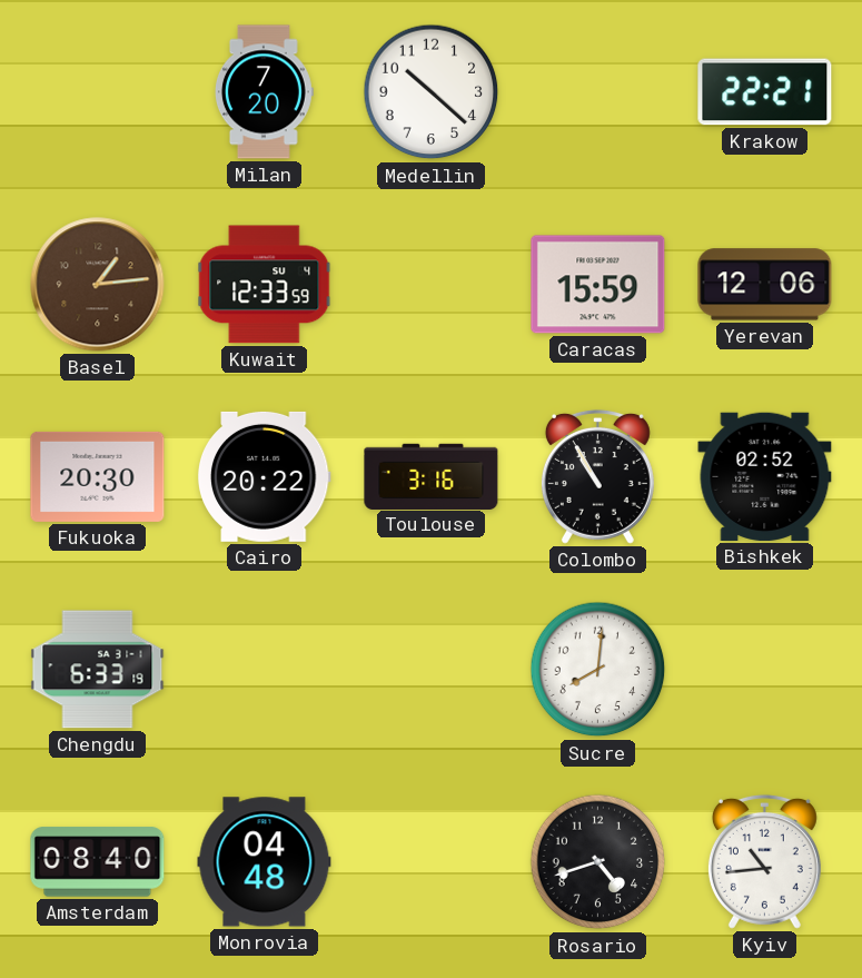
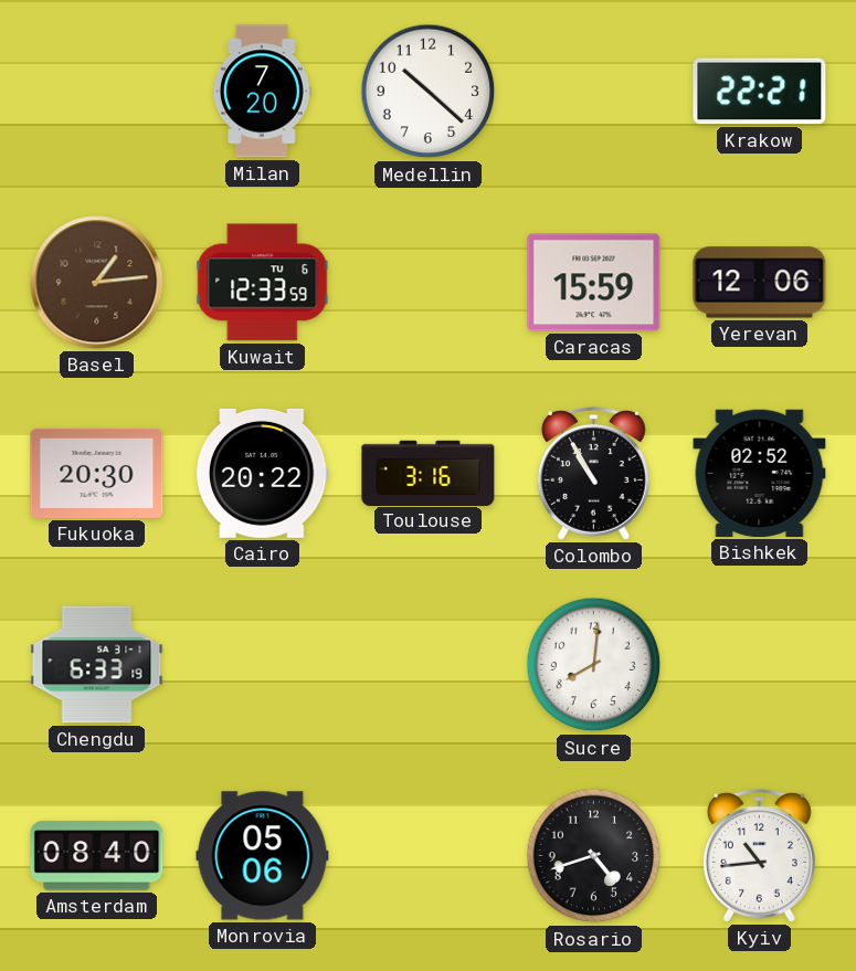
Kuwait date: SU 4 -> TU 6 (263, 283)
Monrovia: 04:48 -> 05:06 (263, 856)
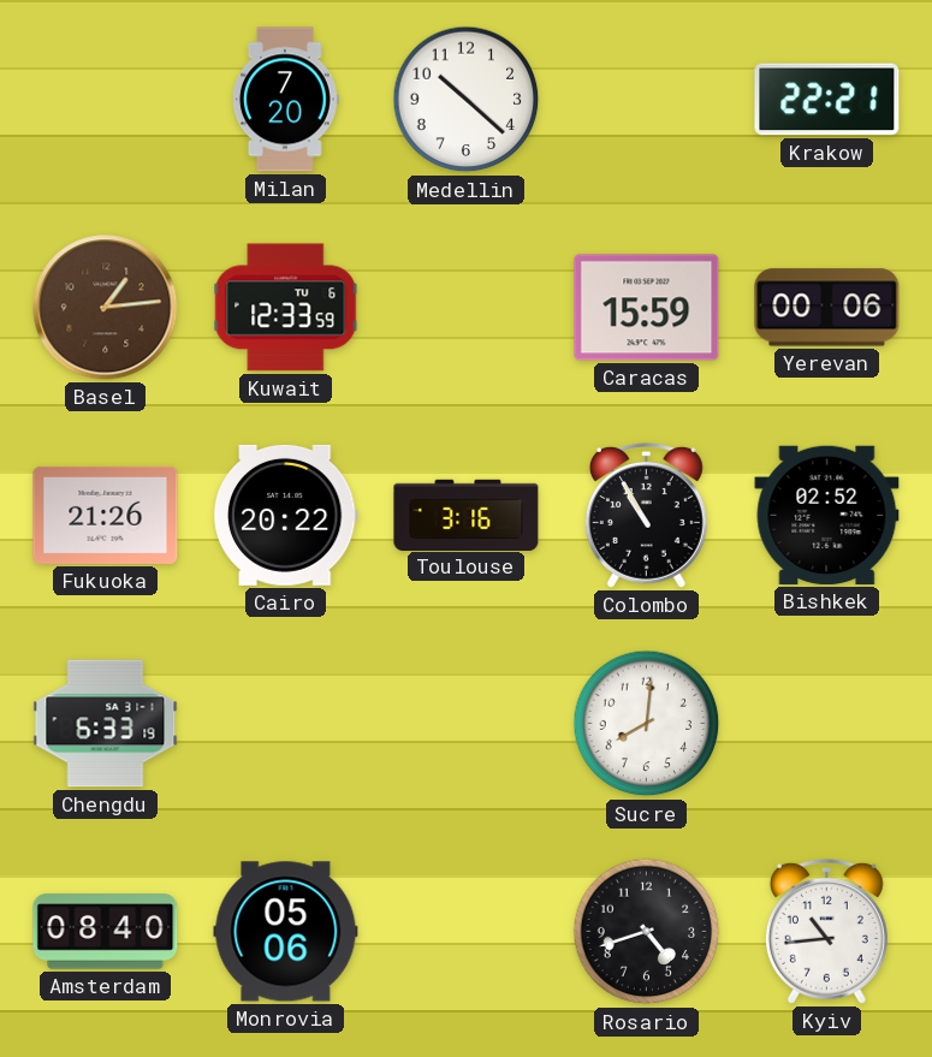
Yerevan: 12:06 -> 00:06 (827, 308)
Fukuoka: 20:30 -> 21:26 (106, 515)
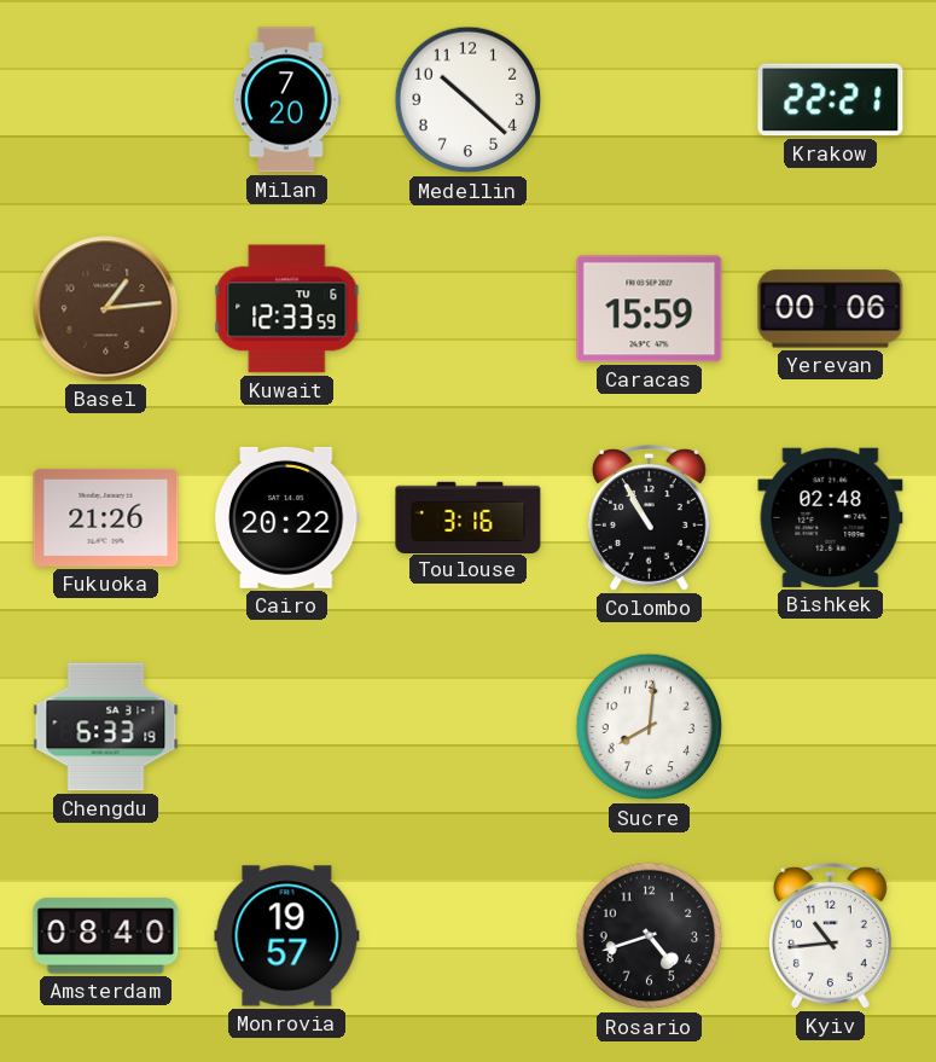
Bishkek: 02:52 -> 02:48 (831, 517)
Monrovia: 05:06 -> 19:57 (287, 936)
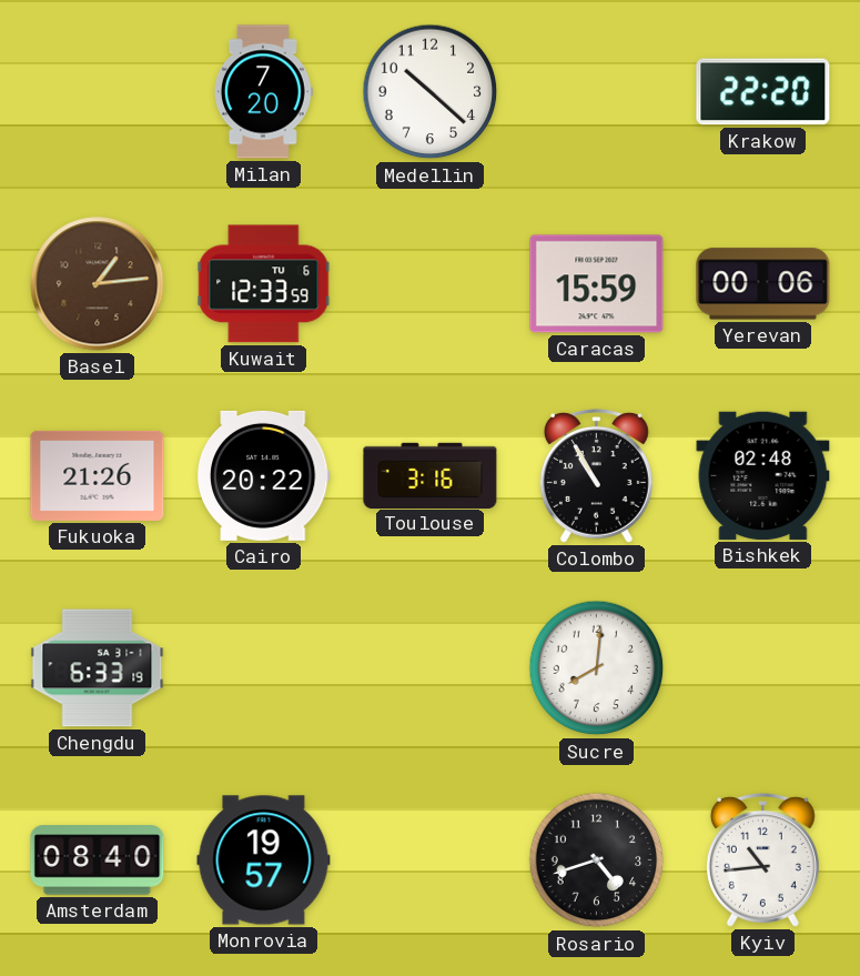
Krakow: 22:21 -> 22:20 (763, 92)
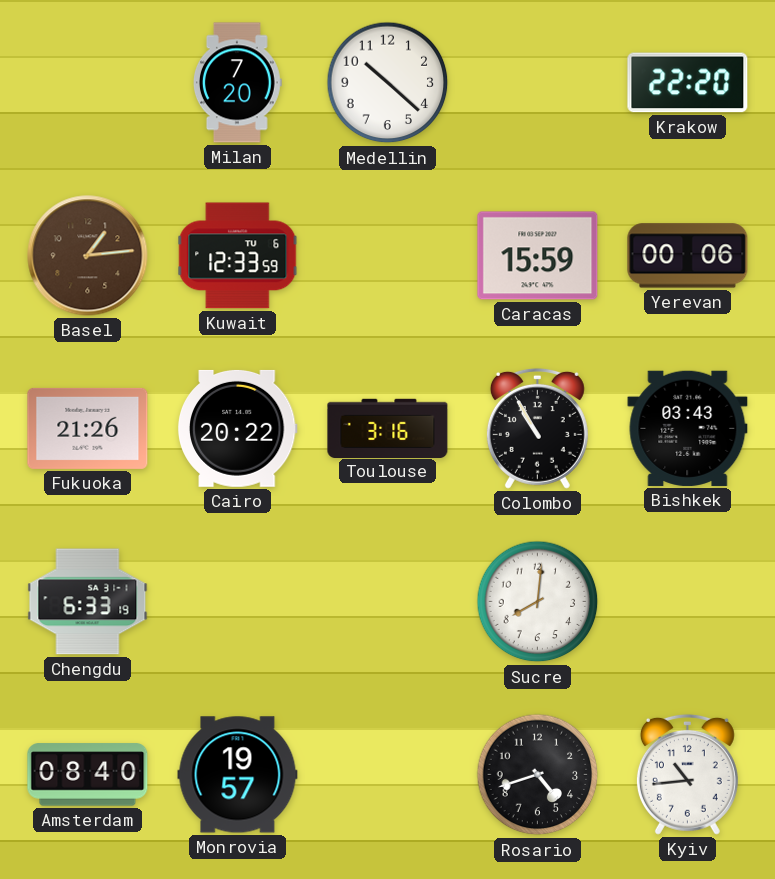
Bishkek: 02:48 -> 03:43 (688, 428)
